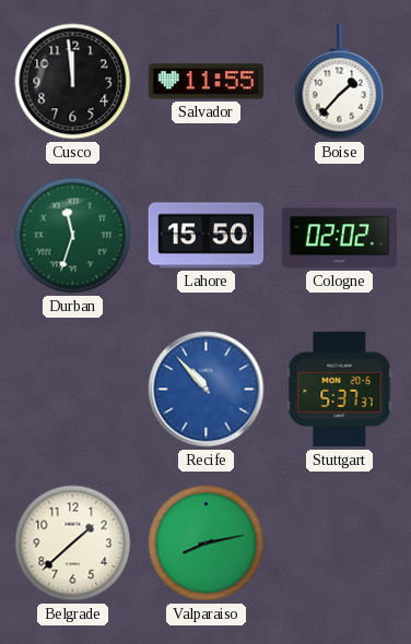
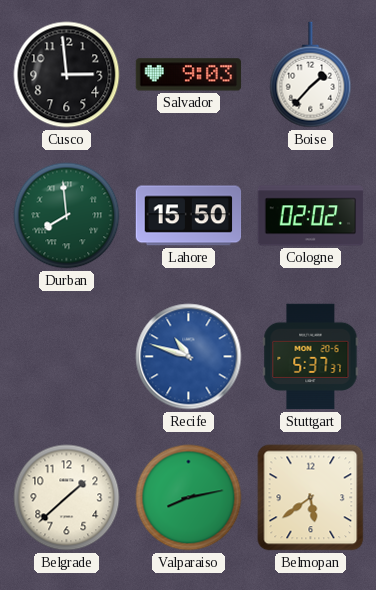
Cusco: 11:59 -> 2:59 (67, 75)
Salvador: 11:55 -> 9:03 (189, 75)
Durban: 11:33 -> 7:59 (67, 216)
Recife: 10:53 -> 10:48 (189, 357)
Belmopan: none -> 5:39 (311, 498)
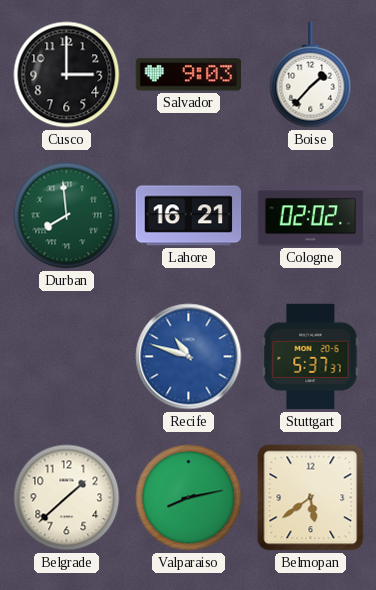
Cusco: 2:59 -> 3:00 (67, 75)
Lahore: 15:50 -> 16:21 (189, 216)
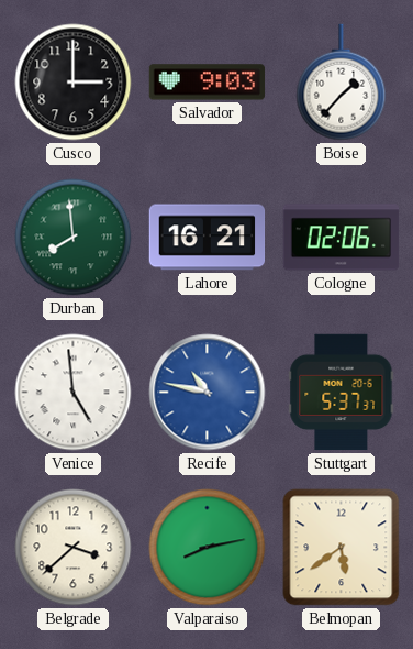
Cologne: 02:02 -> 02:06 (342, 238)
Venice: none -> 4:59 (74, 393)
Recife: 10:48 -> 10:47 (208, 393)
Belgrade: 1:38 -> 3:38 (74, 548)
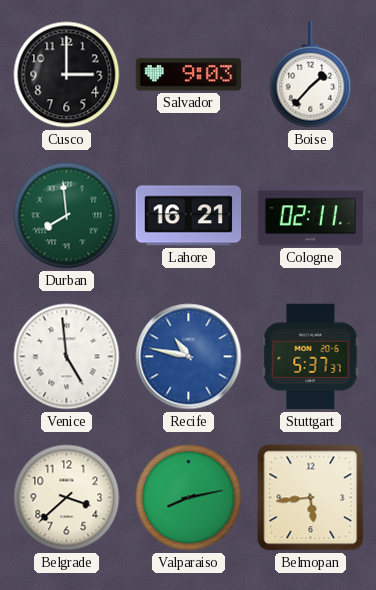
Cologne: 02:06 -> 02:11 (311, 216)
Belmopan: 5:39 -> 5:44 (311, 498)
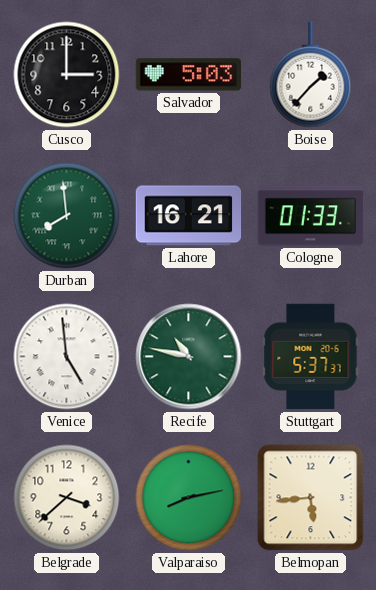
Salvador: 9:03 -> 5:03 (189, 75)
Cologne: 02:11 -> 01:33 (311, 216)
Recife dial: blue -> green (189, 357)
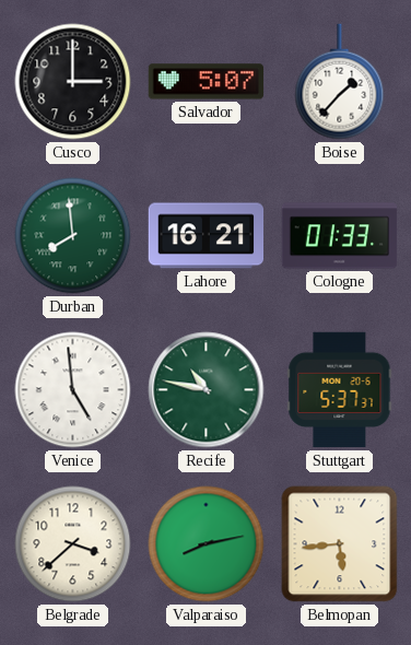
Salvador: 5:03 -> 5:07 (207, 82)
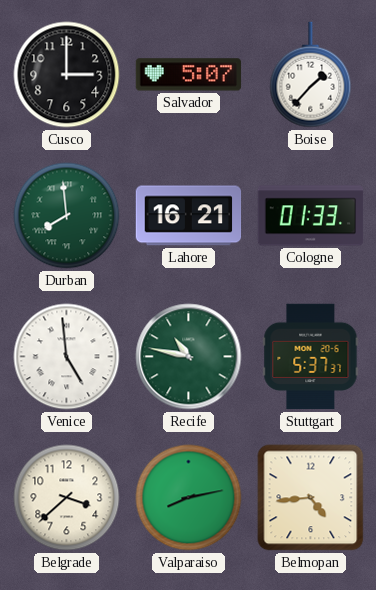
Belmopan: 5:44 -> 4:44 (311, 498)
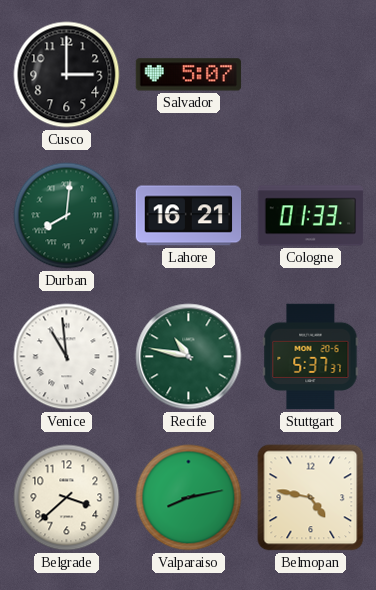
Boise: 1:37 -> none (311, 75)
Durban: 7:59 -> 8:01 (67, 216)
Venice: 4:59 -> 10:59 (67, 357)
Belmopan: 4:44 -> 4:47 (311, 498)
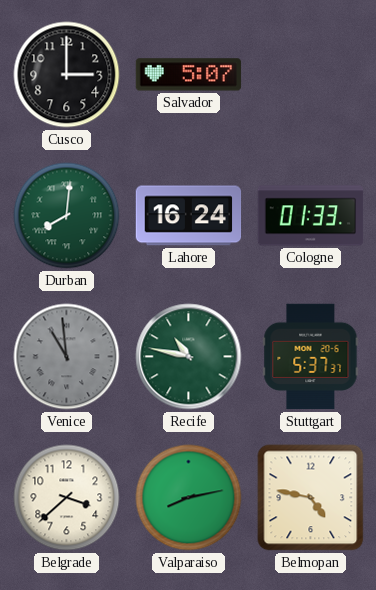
Lahore: 16:21 -> 16:24 (189, 216)
Venice dial: white -> grey (67, 357)
